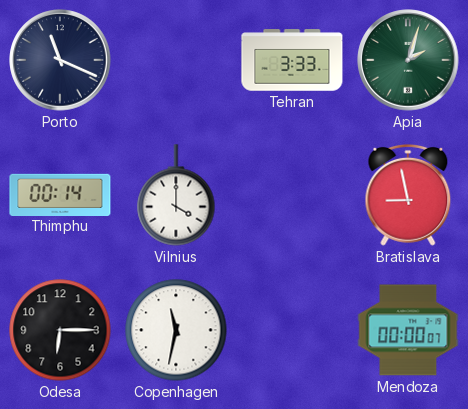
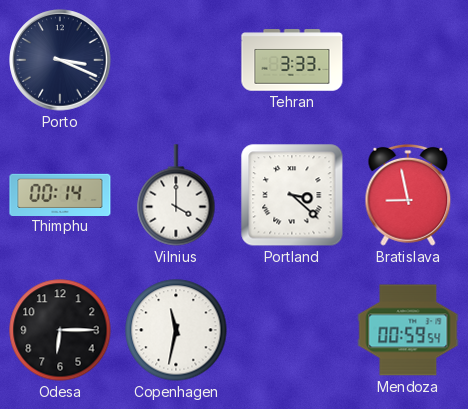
Porto: 11:19 -> 3:19 (60, 60)
Apia: 2:03 -> none (408, 60)
Portland: none -> 3:22 (292, 195)
Mendoza: 00:00 -> 00:59 (408, 330)
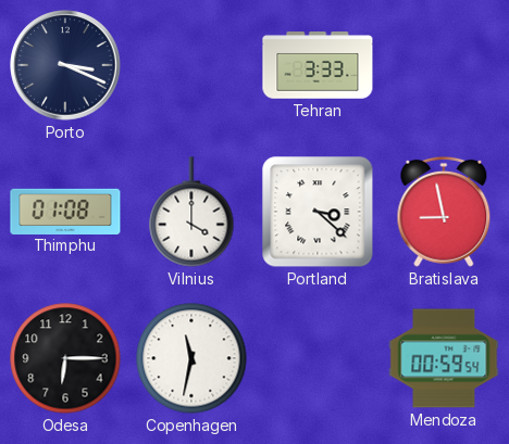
Thimphu: 00:14 -> 01:08 (65, 211)
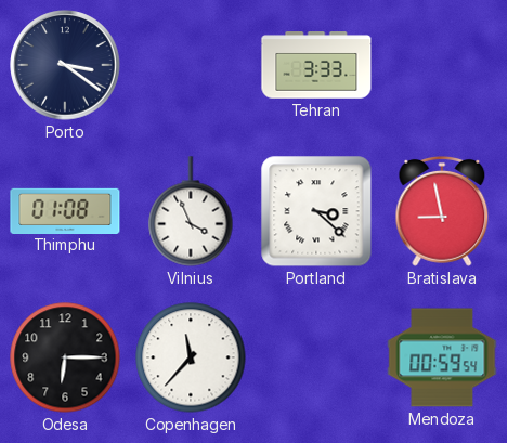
Porto: 3:19 -> 3:21 (65, 65)
Vilnius: 4:00 -> 3:56 (191, 211)
Copenhagen: 11:32 -> 11:37 (191, 357)
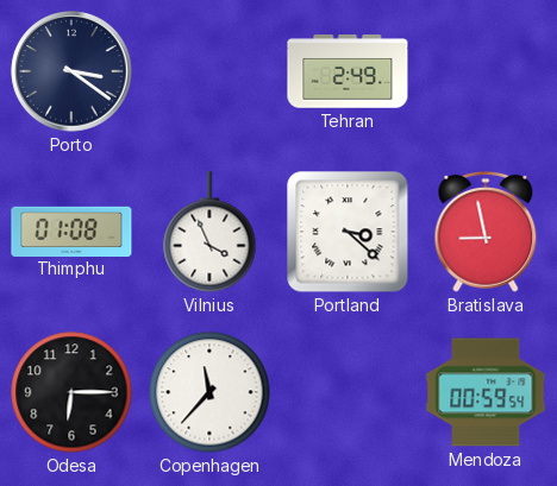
Tehran: 3:33 -> 2:49 (348, 71)
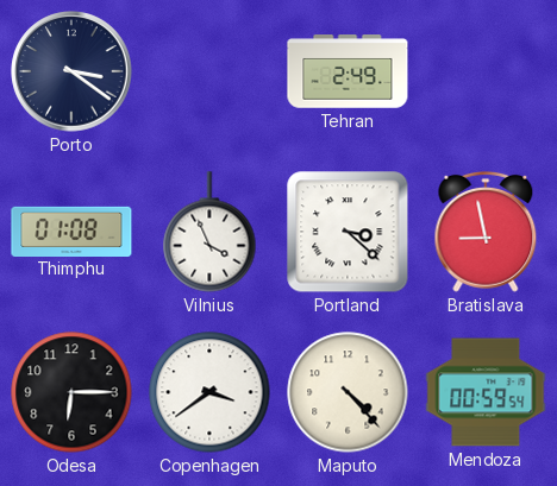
Copenhagen: 11:37 -> 3:39 (209, 392)
Maputo: none -> 4:23 (348, 392)
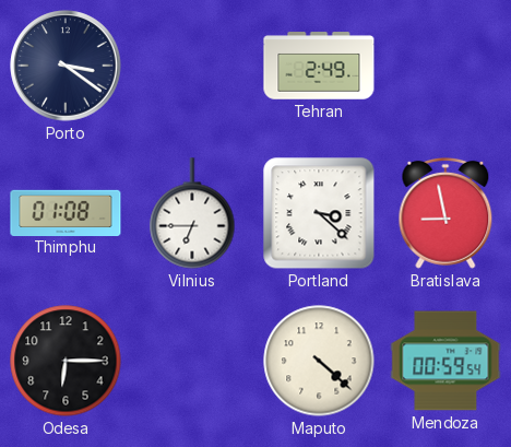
Vilnius: 3:56 -> 6:45 (192, 213)
Copenhagen: 3:39 -> none (209, 392)
Maputo: 4:23 -> 4:22 (319, 361)
